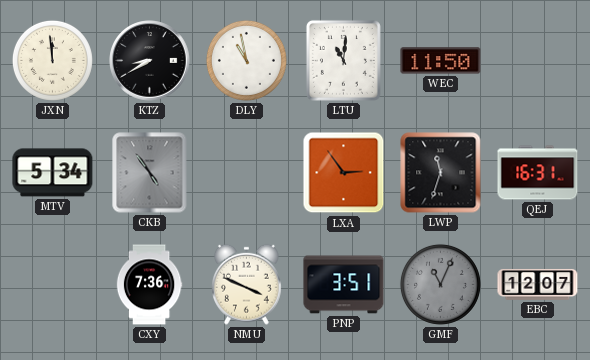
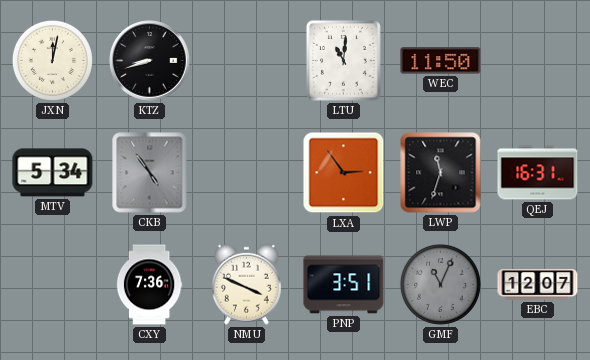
JXN: 11:59 -> 12:02 (52, 60)
KTZ: 8:40 -> 8:42 (150, 61)
DLY: 10:58 -> none (246, 60)
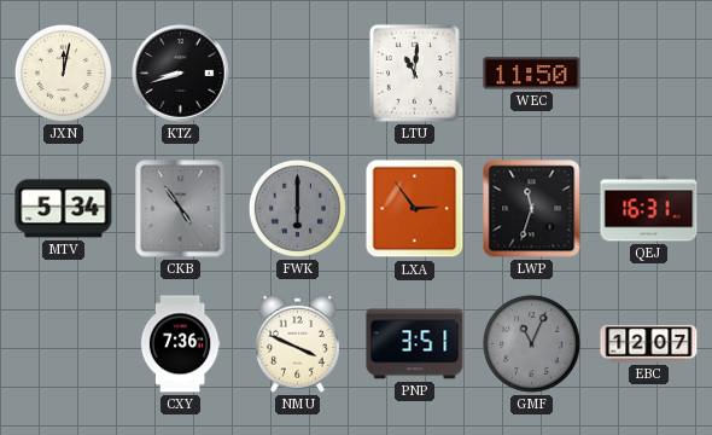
FWK: none -> 6:00 (297, 208)
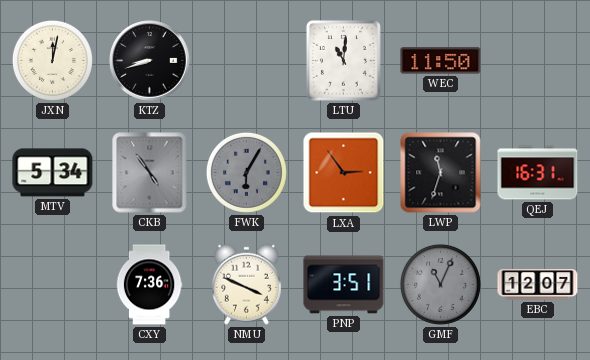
FWK: 6:00 -> 6:05 (246, 172)
